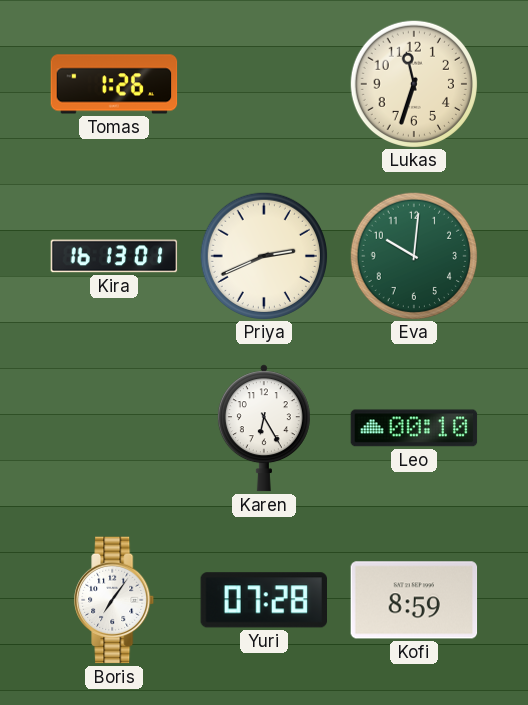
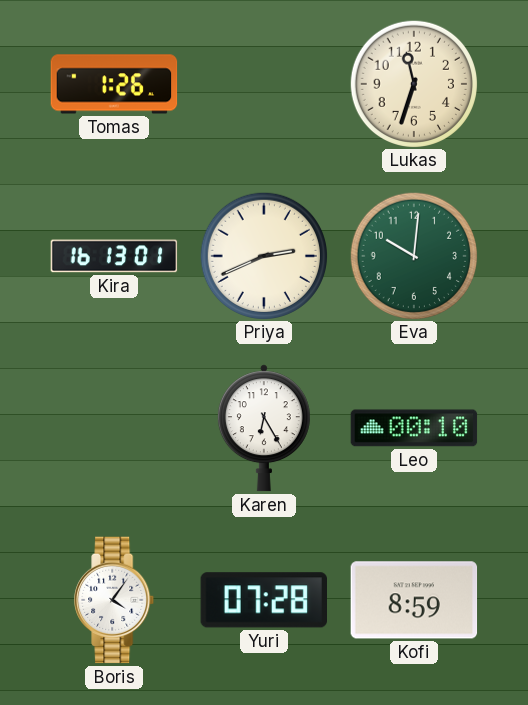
Boris: 7:06 -> 4:06 (115, 600)
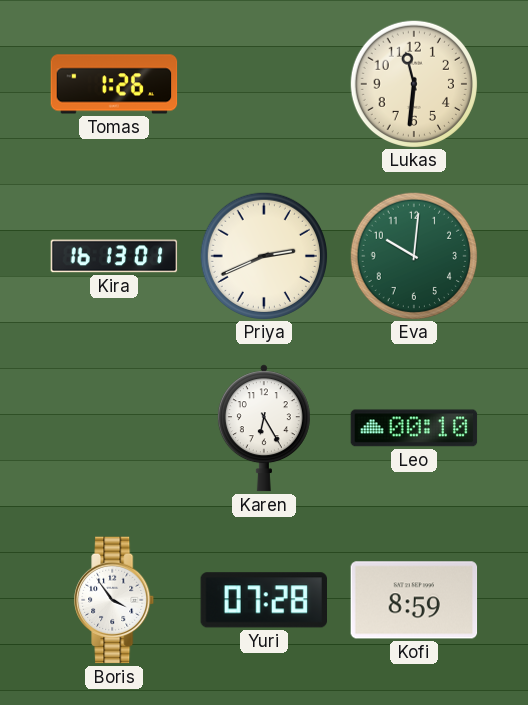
Lukas: 11:33 -> 11:31 (413, 83)
Boris: 4:06 -> 3:54 (115, 600)
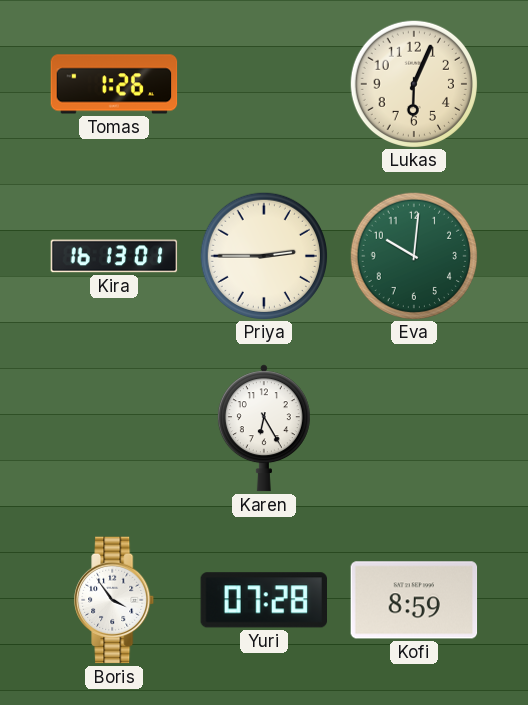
Lukas: 11:31 -> 6:04 (413, 83)
Priya: 2:41 -> 2:45 (263, 255)
Leo: 00:10 -> none (414, 428)
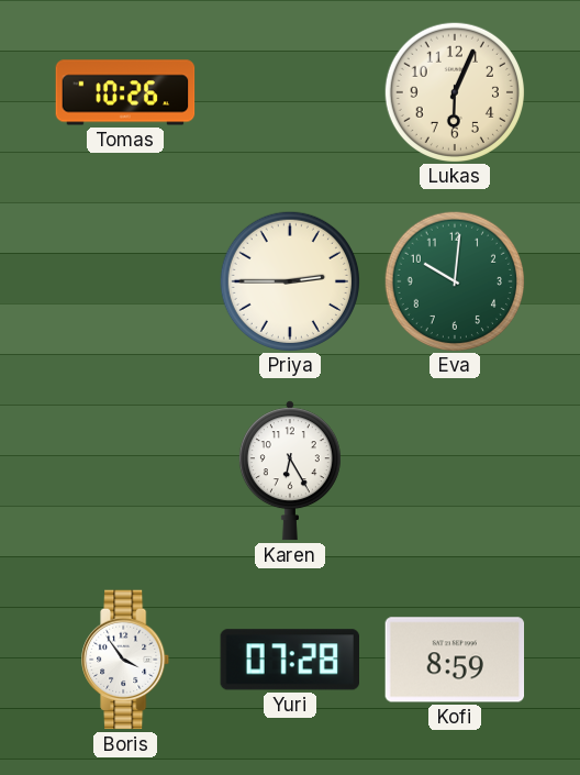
Tomas: 1:26 -> 10:26 (125, 92)
Kira: 16:13 -> none (114, 256)
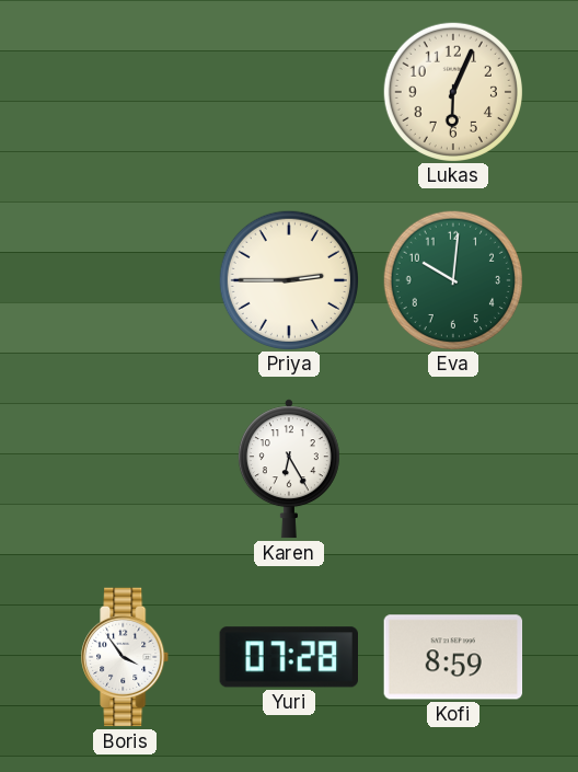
Tomas: 10:26 -> none (125, 92)
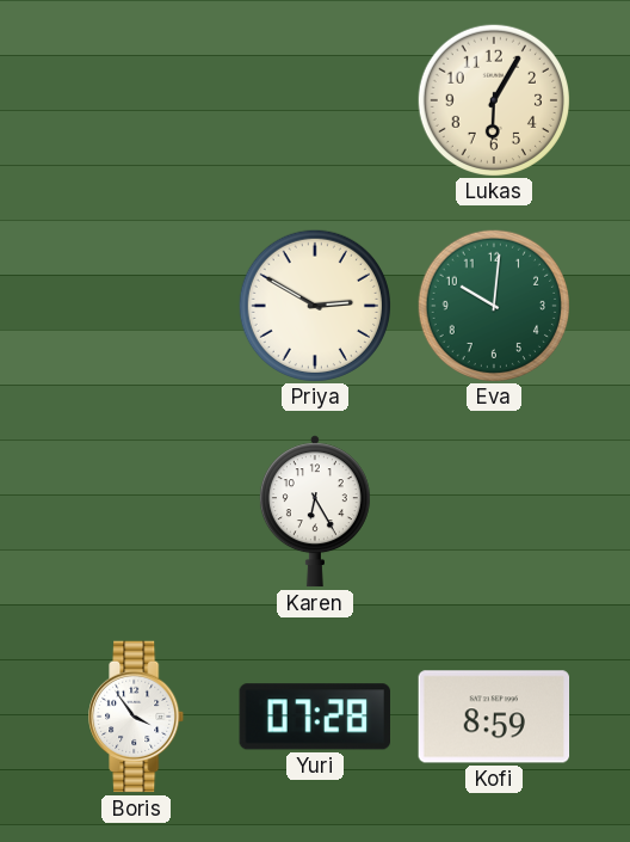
Lukas: 6:04 -> 6:05 (493, 99)
Priya: 2:45 -> 2:50 (314, 305)
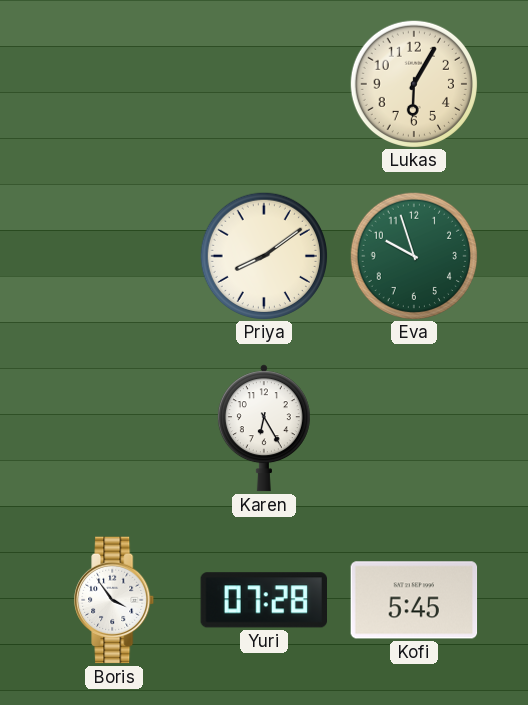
Priya: 2:50 -> 8:09 (263, 255)
Eva: 10:01 -> 9:57 (413, 255)
Kofi: 8:59 -> 5:45 (414, 600)
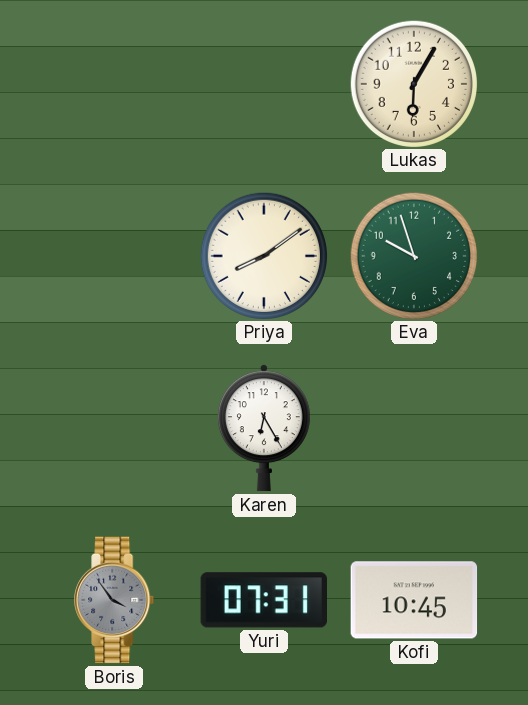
Boris dial: white -> grey (115, 600)
Yuri: 07:28 -> 07:31 (263, 600)
Kofi: 5:45 -> 10:45 (414, 600)
